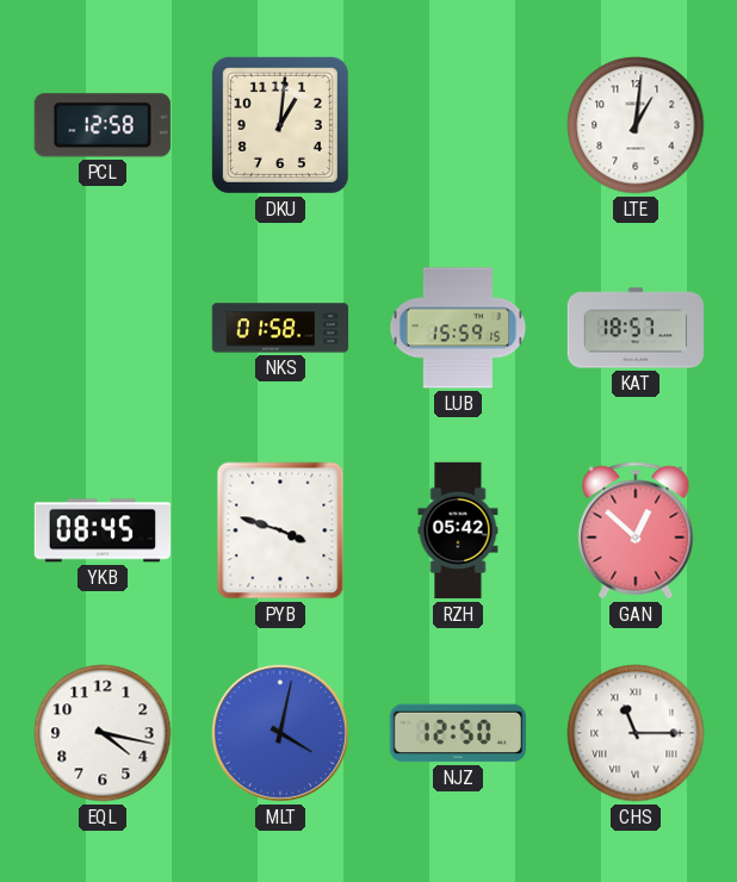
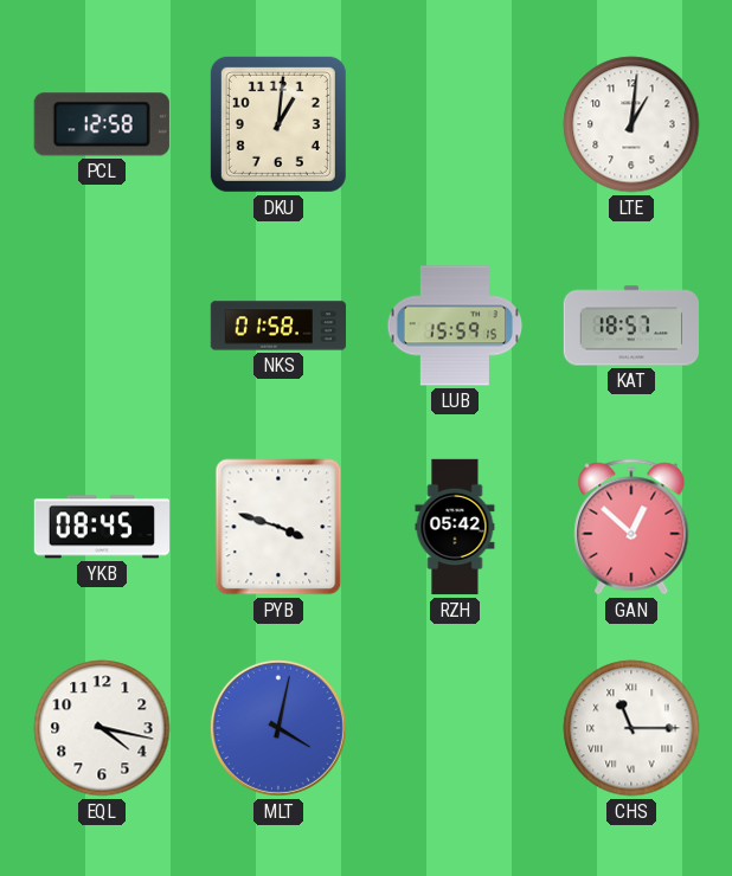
NJZ: 12:50 -> none (457, 733)
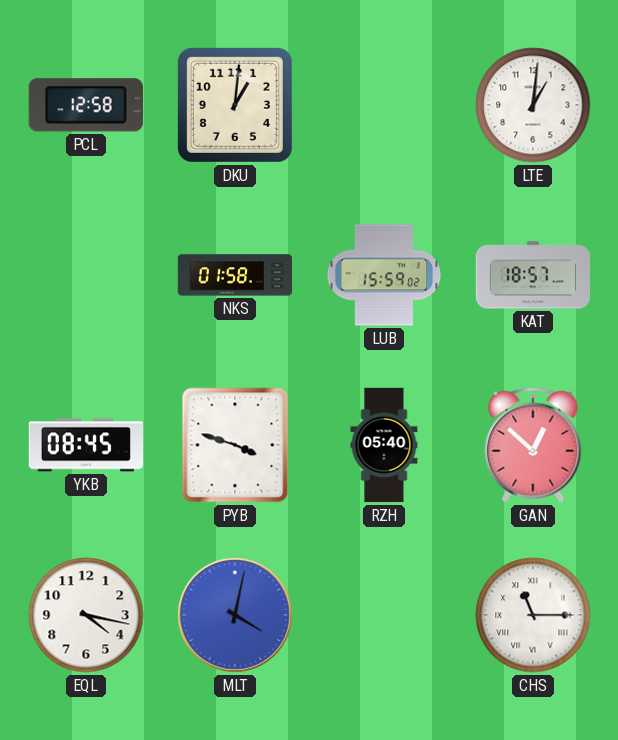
LUB: 15:59:15 -> 15:59:02 (384, 275)
RZH: 05:42 -> 05:40 (384, 445)
